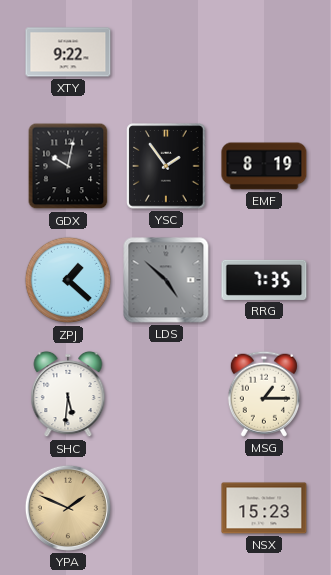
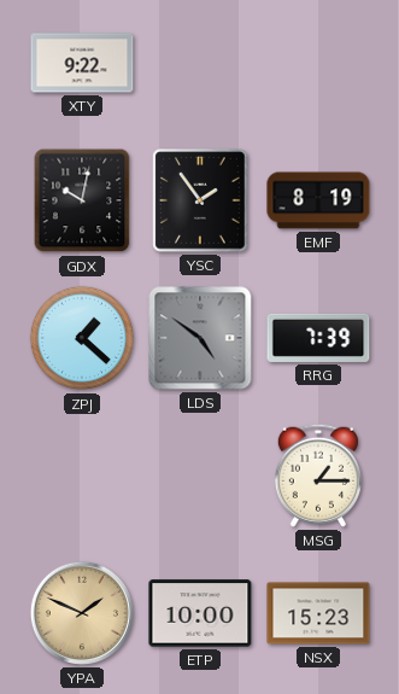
LDS: 4:52 -> 4:51 (200, 338)
RRG: 7:35 -> 7:39 (318, 338)
SHC: 5:31 -> none (68, 394)
ETP: none -> 10:00 (200, 613)
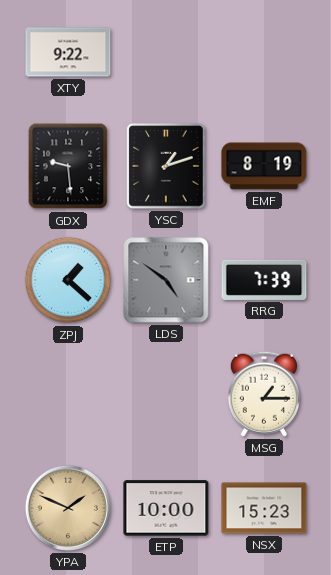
GDX: 10:02 -> 9:29 (68, 166)
YSC: 1:54 -> 1:12 (166, 166)
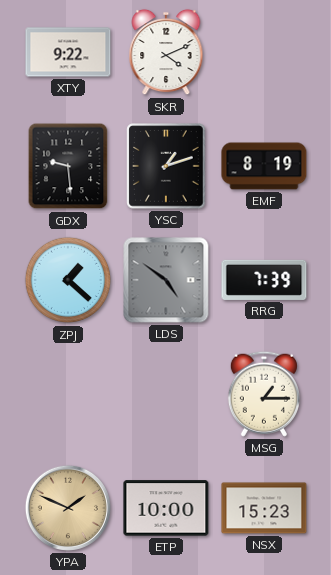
SKR: none -> 4:11 (166, 52)
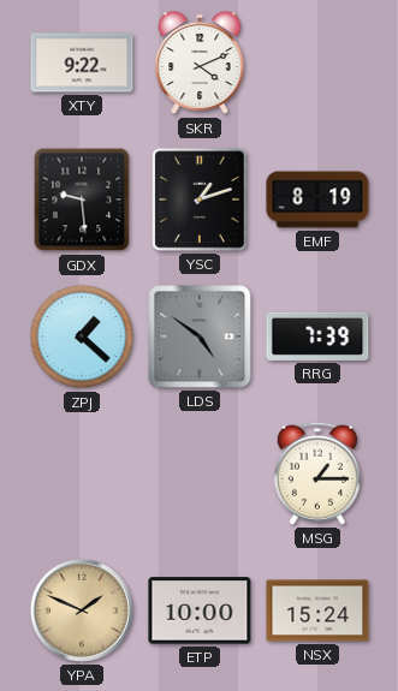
NSX: 15:23 -> 15:24 (317, 610)
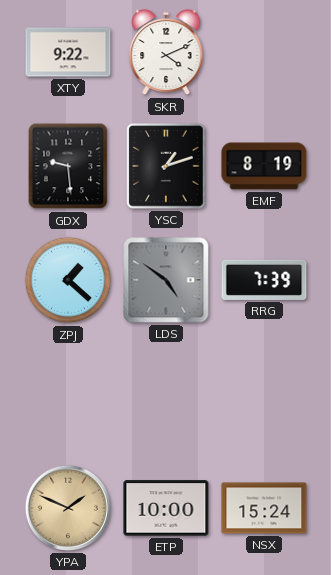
MSG: 1:15 -> none (317, 473)
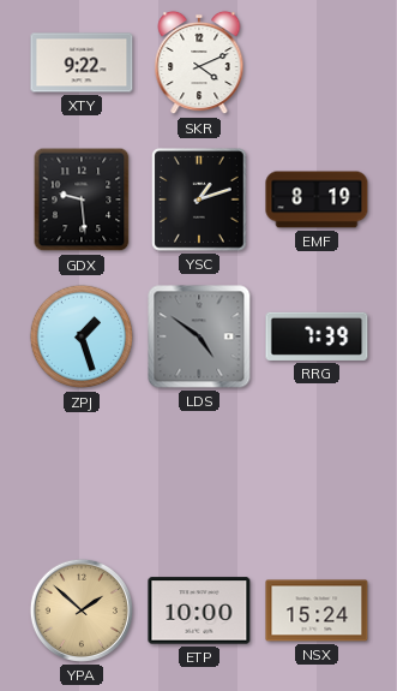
ZPJ: 1:22 -> 1:27 (82, 336)
YPA: 1:49 -> 1:52 (82, 610)
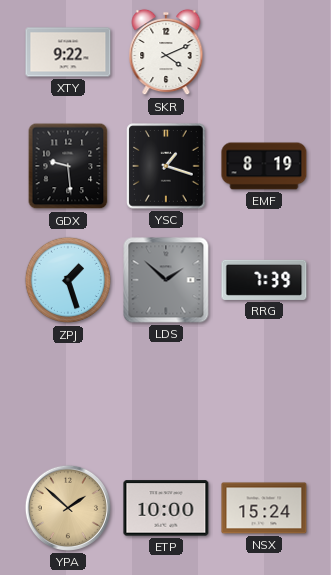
YSC: 1:12 -> 1:18 (166, 166)
LDS: 4:51 -> 1:52 (166, 280)
